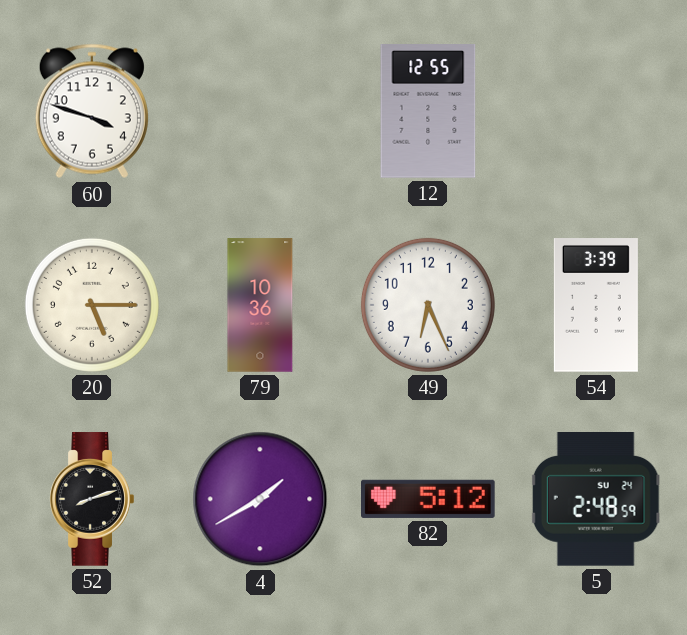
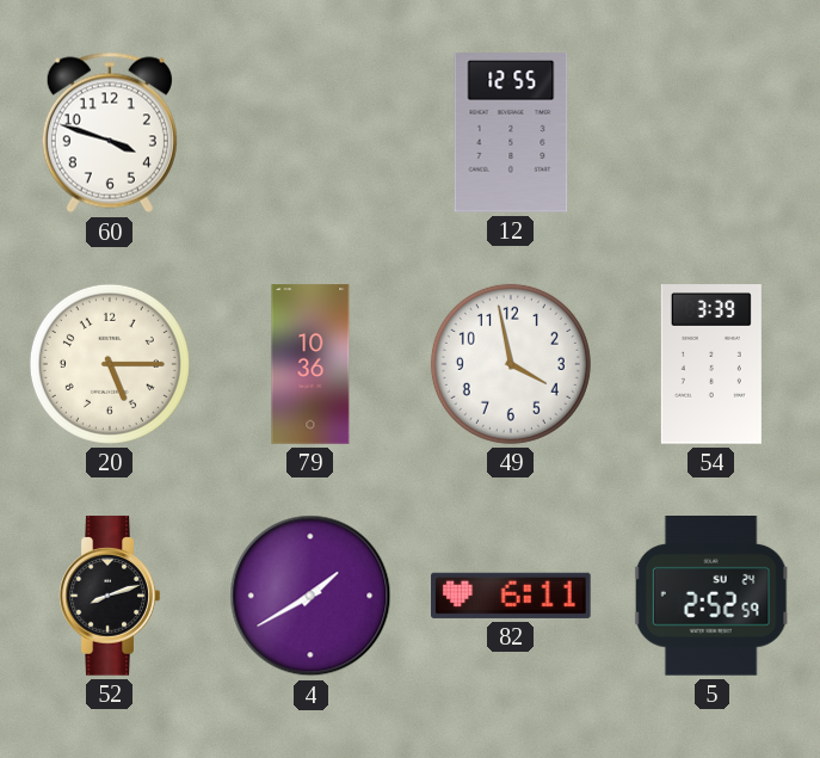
49: 6:26 -> 3:58 (511, 364)
82: 5:12 -> 6:11 (511, 596)
5: 2:48 -> 2:52 (711, 597)
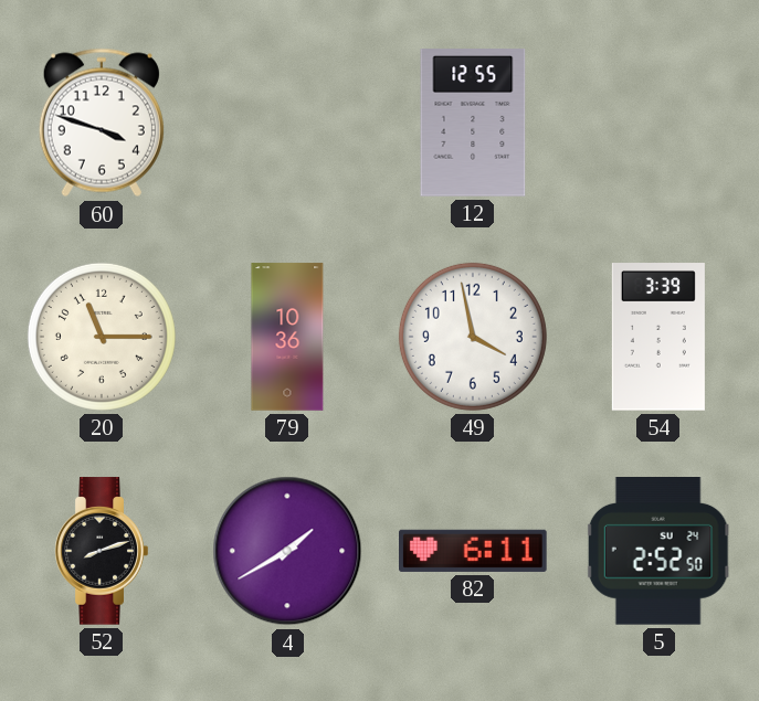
20: 5:15 -> 11:15 (102, 337)
5: 2:52:59 -> 2:52:50 (658, 552)
